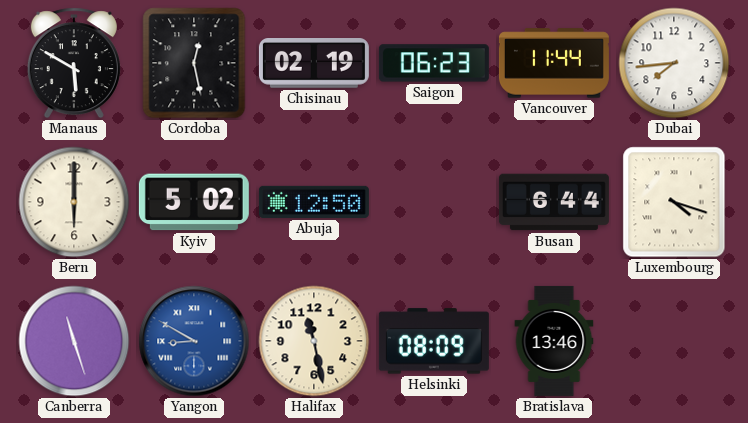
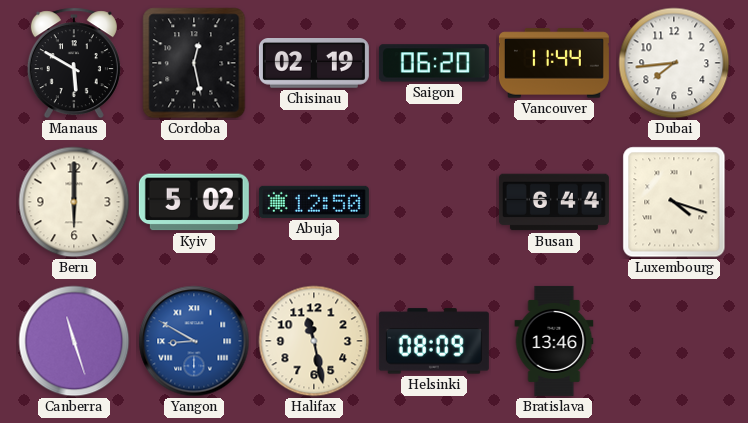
Saigon: 06:23 -> 06:20 (434, 63)
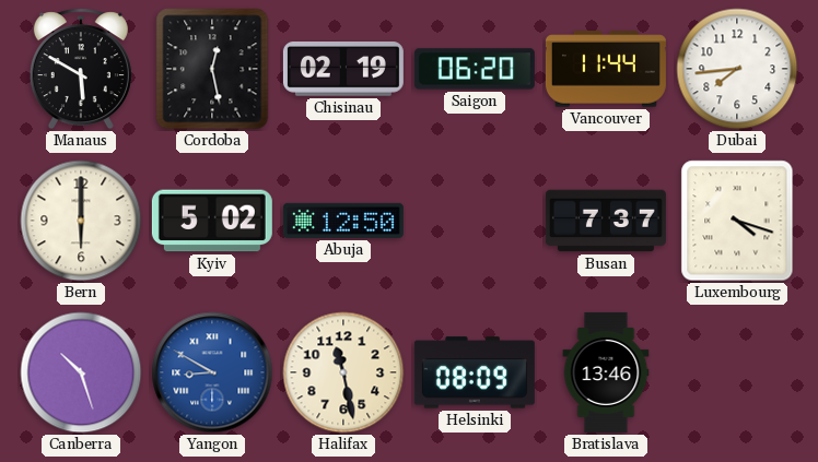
Busan: 6:44 -> 7:37 (606, 221)
Canberra: 11:27 -> 10:27 (81, 372)
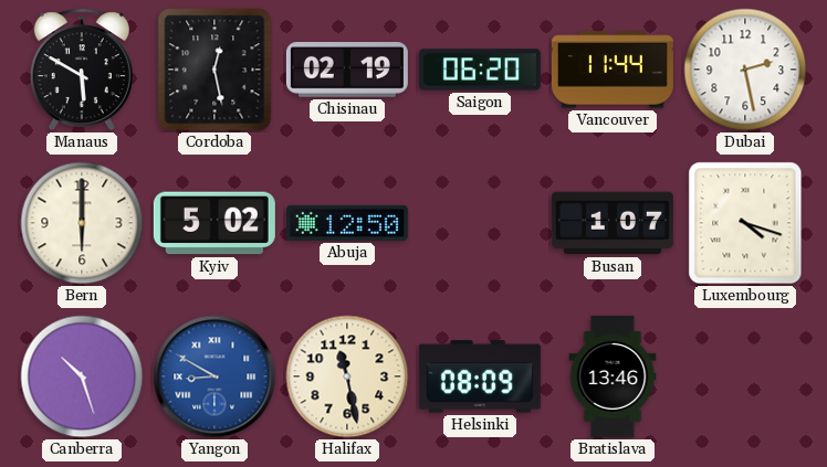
Dubai: 7:44 -> 2:28 (745, 70)
Busan: 7:37 -> 1:07 (613, 223)
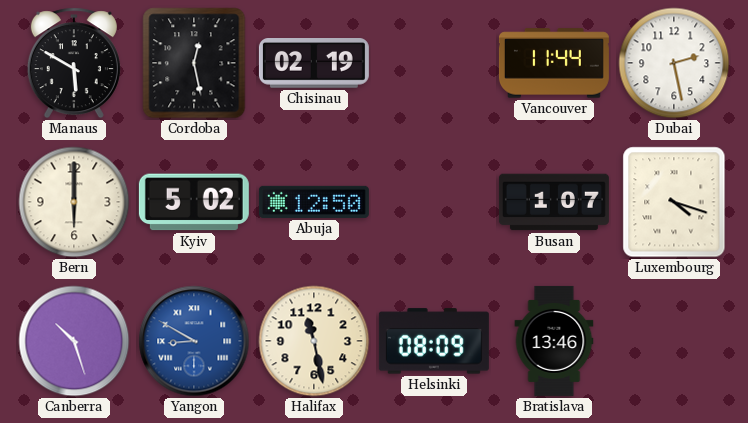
Saigon: 06:20 -> none (480, 70)
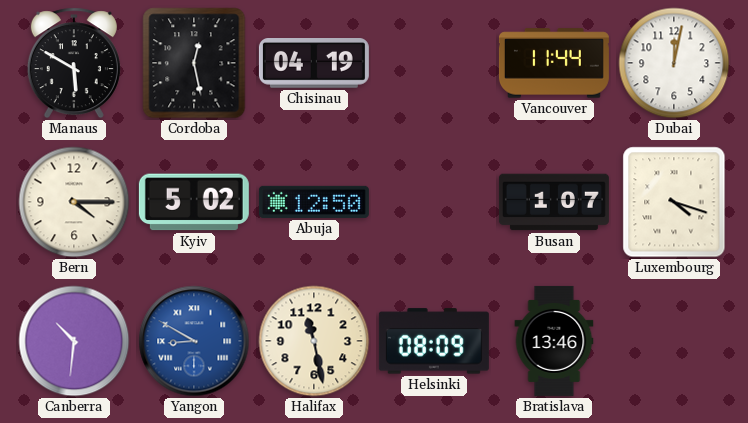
Chisinau: 02:19 -> 04:19 (314, 64)
Dubai: 2:28 -> 12:02 (674, 63)
Bern: 6:00 -> 4:15 (74, 202)
Canberra: 10:27 -> 10:31 (74, 341)
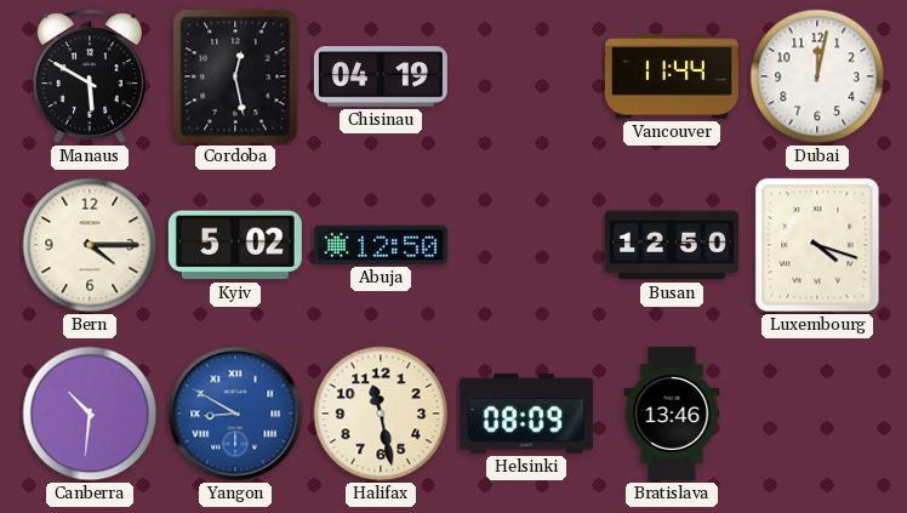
Busan: 1:07 -> 12:50 (672, 245)
